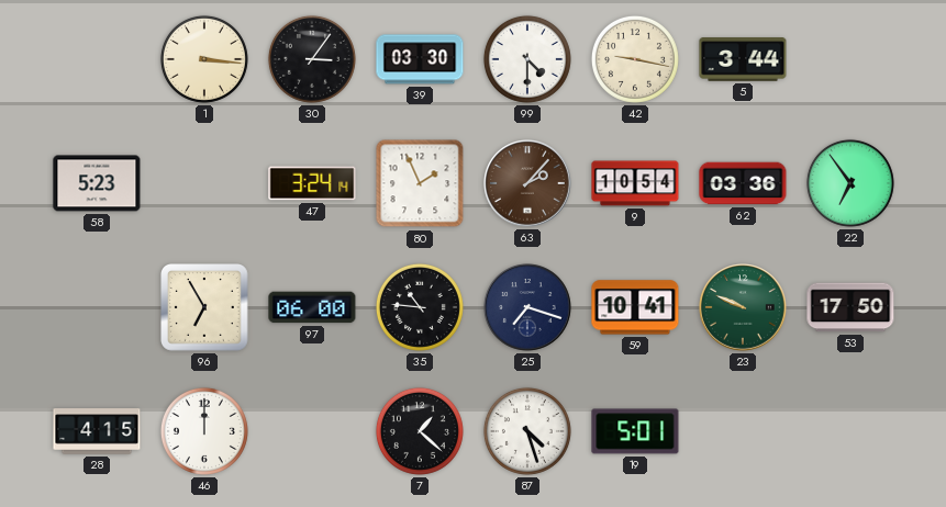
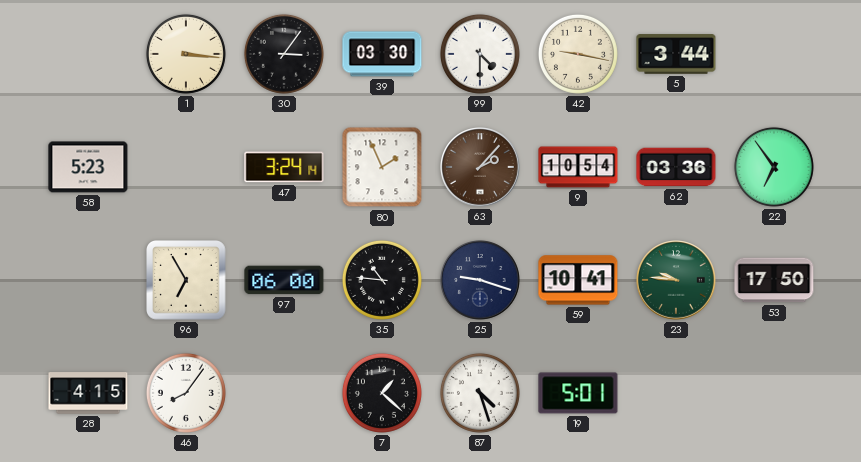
25: 7:18 -> 9:18 (480, 280)
23: 9:49 -> 9:46 (676, 280)
46: 12:00 -> 8:06 (186, 393)
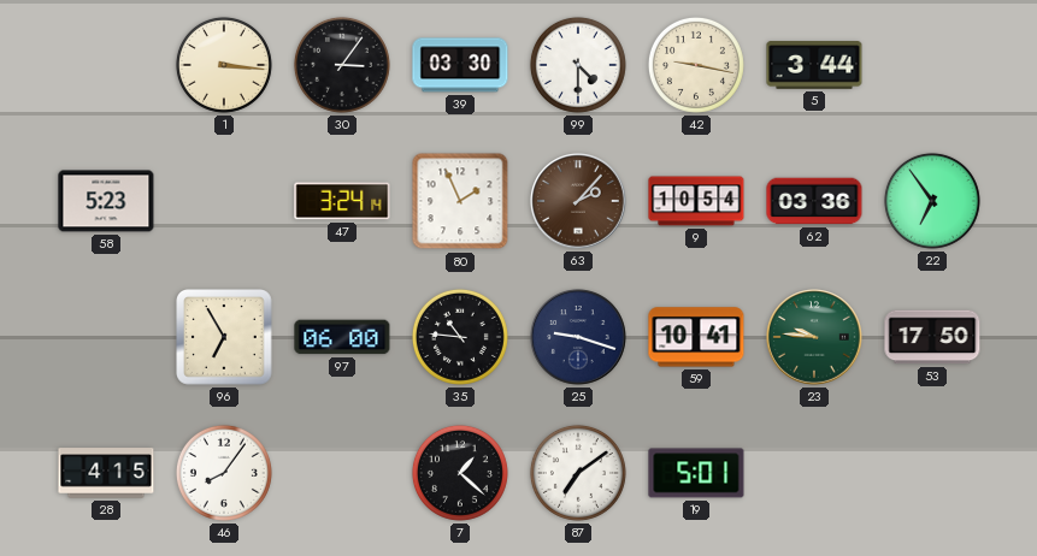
87: 4:27 -> 7:09 (578, 473)
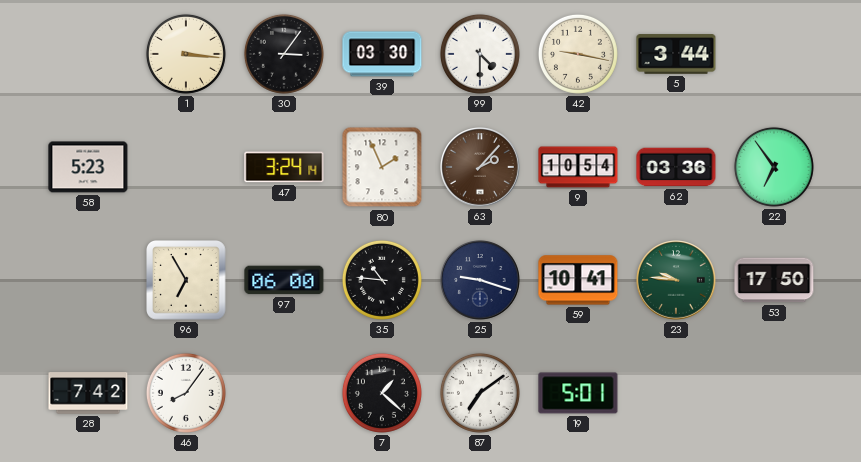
28: 4:15 -> 7:42 (88, 393)
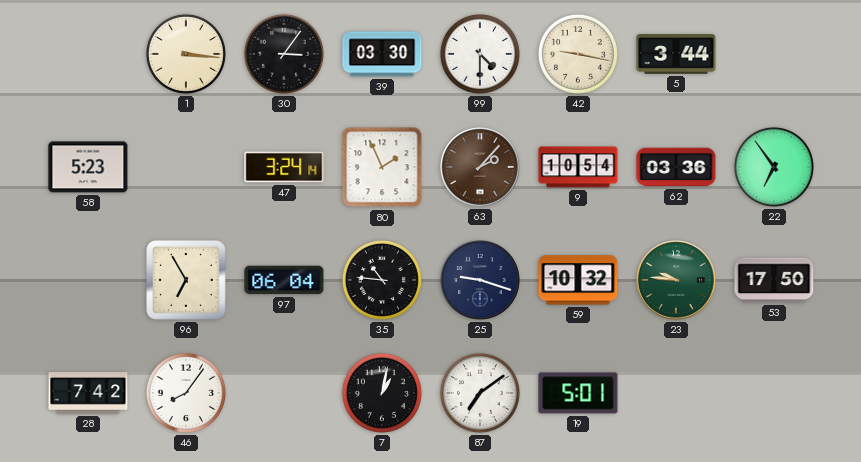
97: 06:00 -> 06:04 (284, 280)
59: 10:41 -> 10:32 (578, 280)
7: 1:22 -> 1:02 (382, 393)
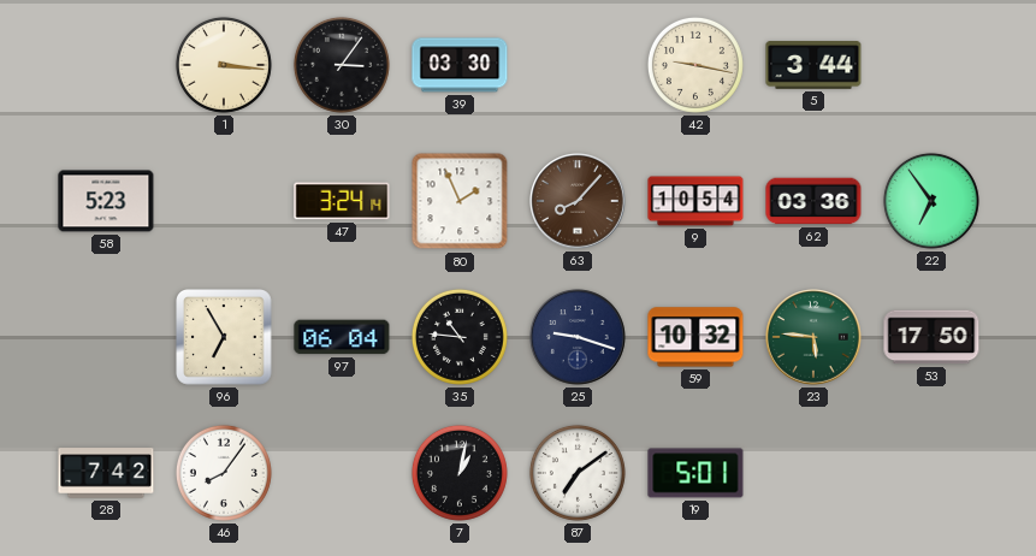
99: 4:30 -> none (480, 54)
63: 2:07 -> 8:07 (578, 201)
23: 9:46 -> 5:46 (813, 337)
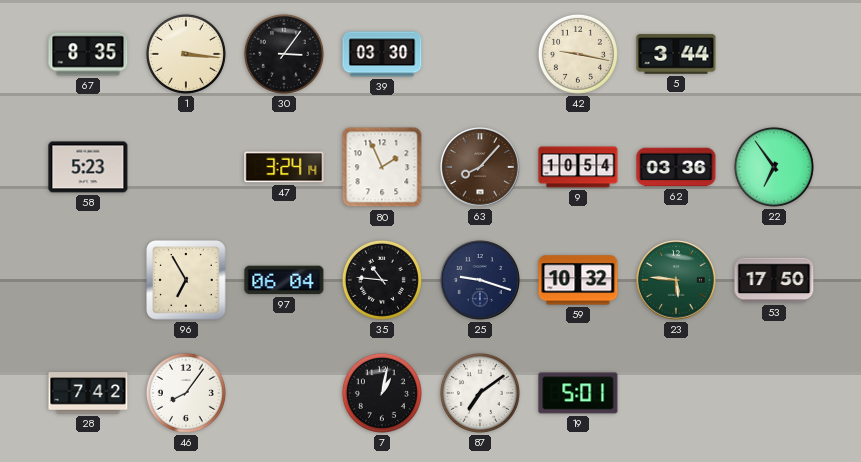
67: none -> 8:35 (88, 54)
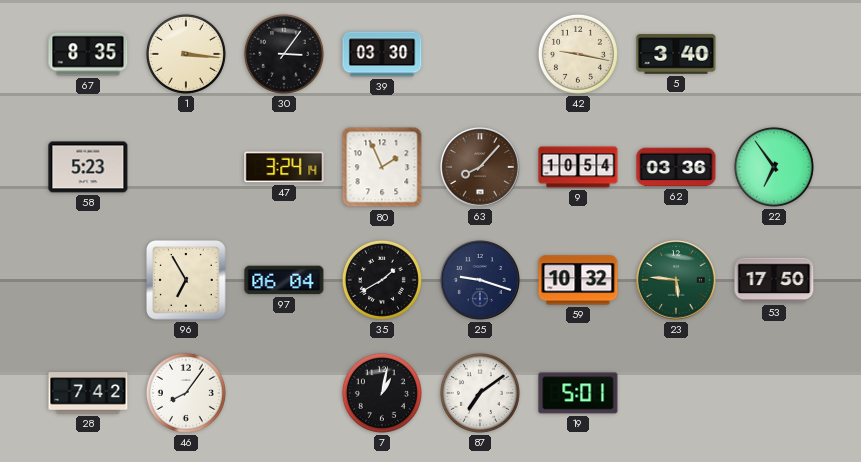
5: 3:44 -> 3:40 (676, 54)
35: 10:46 -> 1:40 (382, 280)
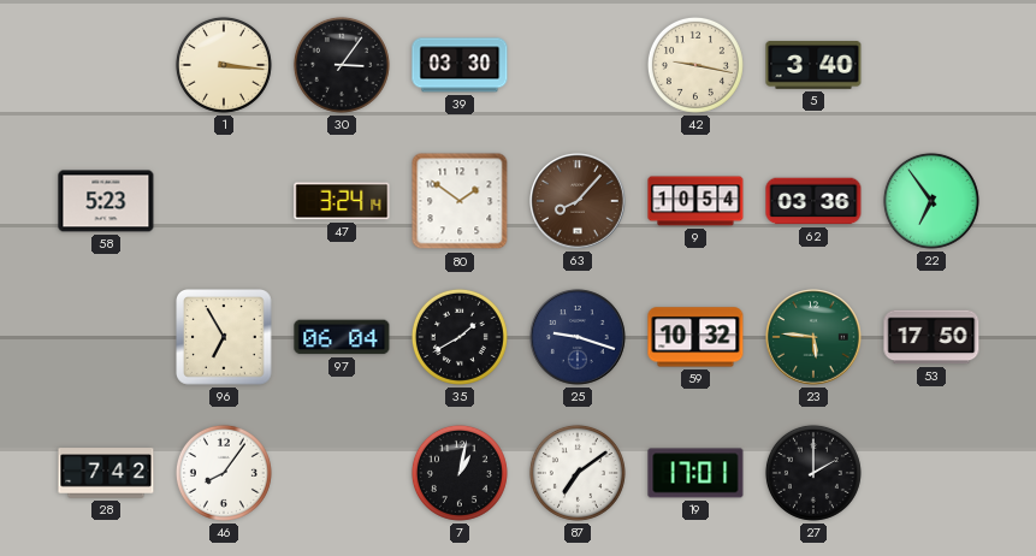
67: 8:35 -> none (88, 54)
80: 1:56 -> 1:51 (460, 201)
19: 5:01 -> 17:01 (695, 473)
27: none -> 2:00 (813, 473)
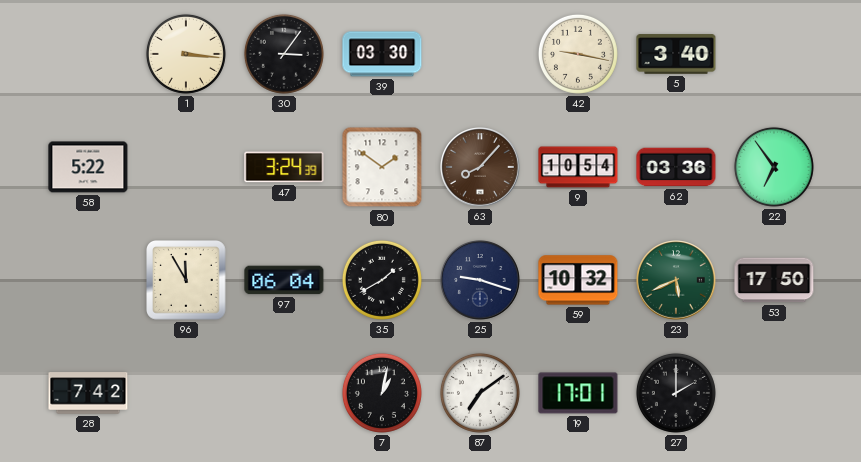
58: 5:23 -> 5:22 (88, 167)
47: 3:24:14 -> 3:24:39 (284, 167)
96: 6:55 -> 11:55 (187, 281)
23: 5:46 -> 5:41 (676, 280)
46: 8:06 -> none (224, 473)
